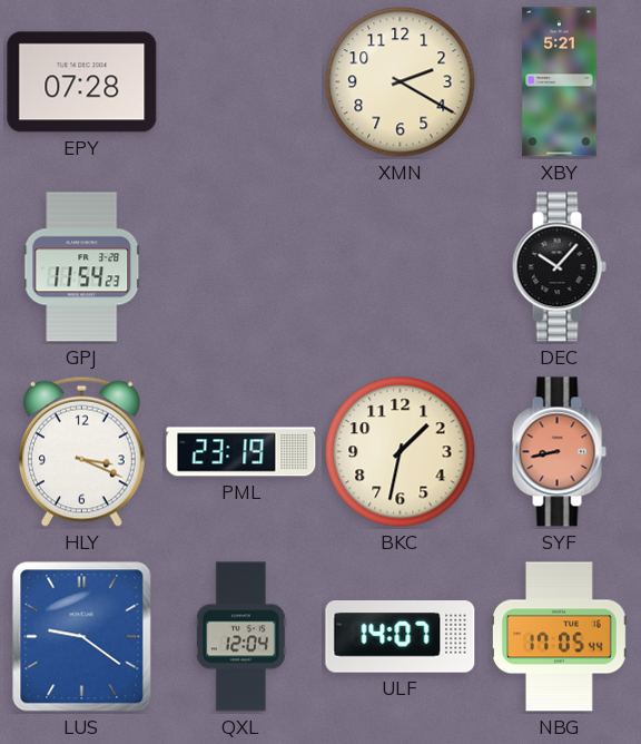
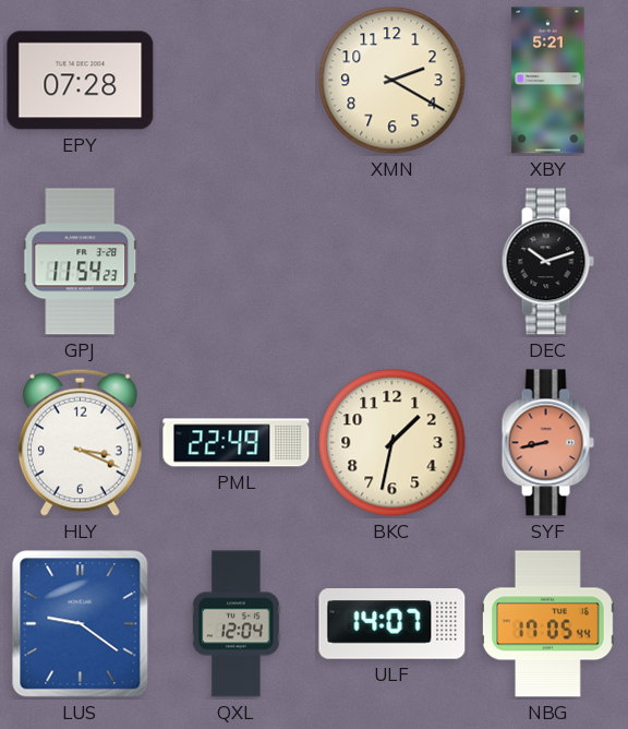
DEC: 10:07 -> 10:12 (547, 262)
PML: 23:19 -> 22:49 (237, 443)
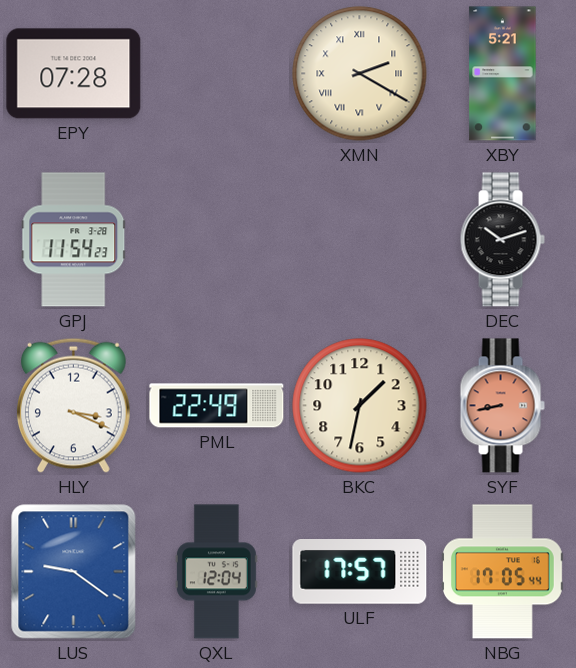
XMN numerals: Arabic -> Roman (360, 74)
ULF: 14:07 -> 17:57 (360, 572)
